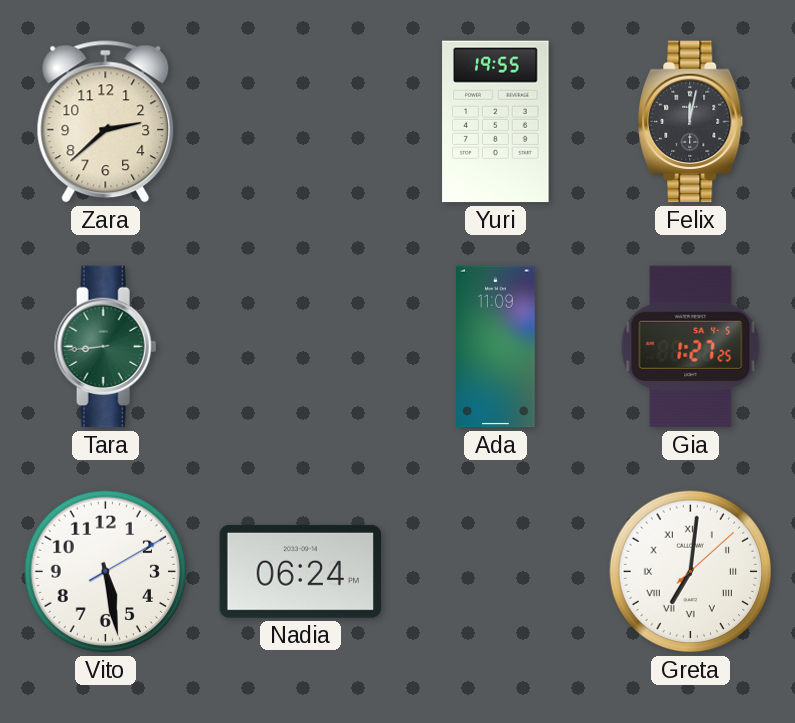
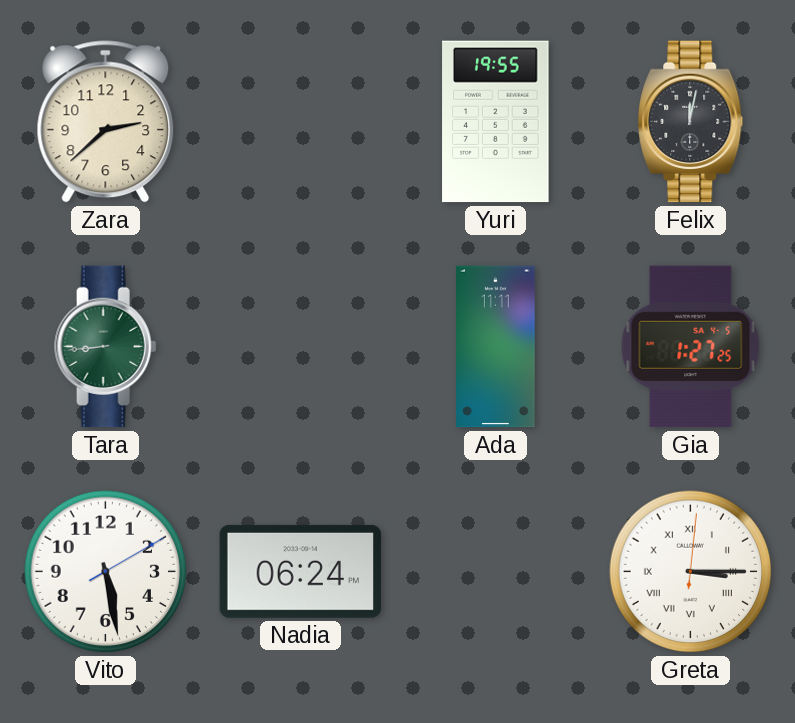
Ada: 11:09 -> 11:11 (496, 347)
Greta: 7:01 -> 3:15 (691, 572)
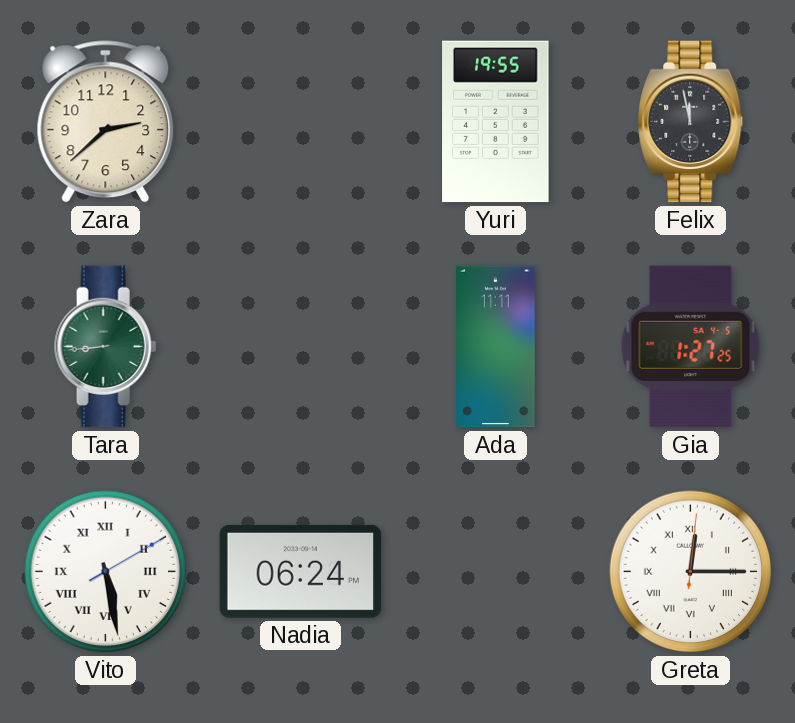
Felix: 12:02 -> 11:58 (691, 122)
Vito numerals: Arabic -> Roman (106, 572)
Greta: 3:15 -> 12:15 (691, 572)
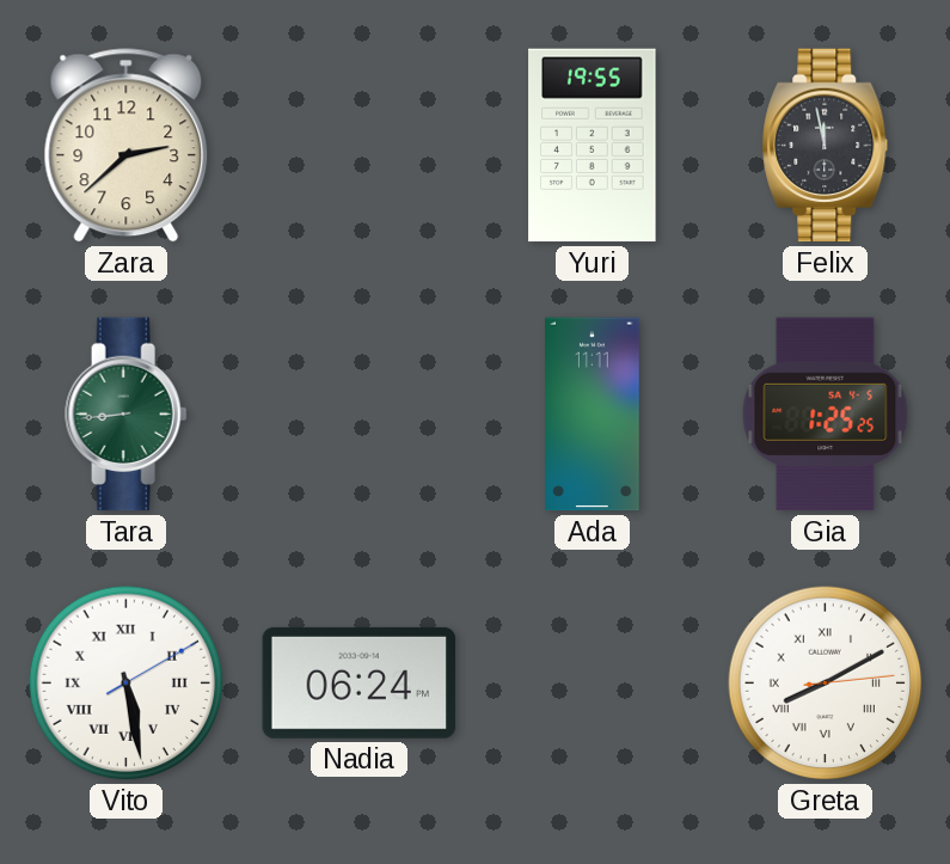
Gia: 1:27 -> 1:25 (826, 415)
Greta: 12:15 -> 8:10 (826, 684)
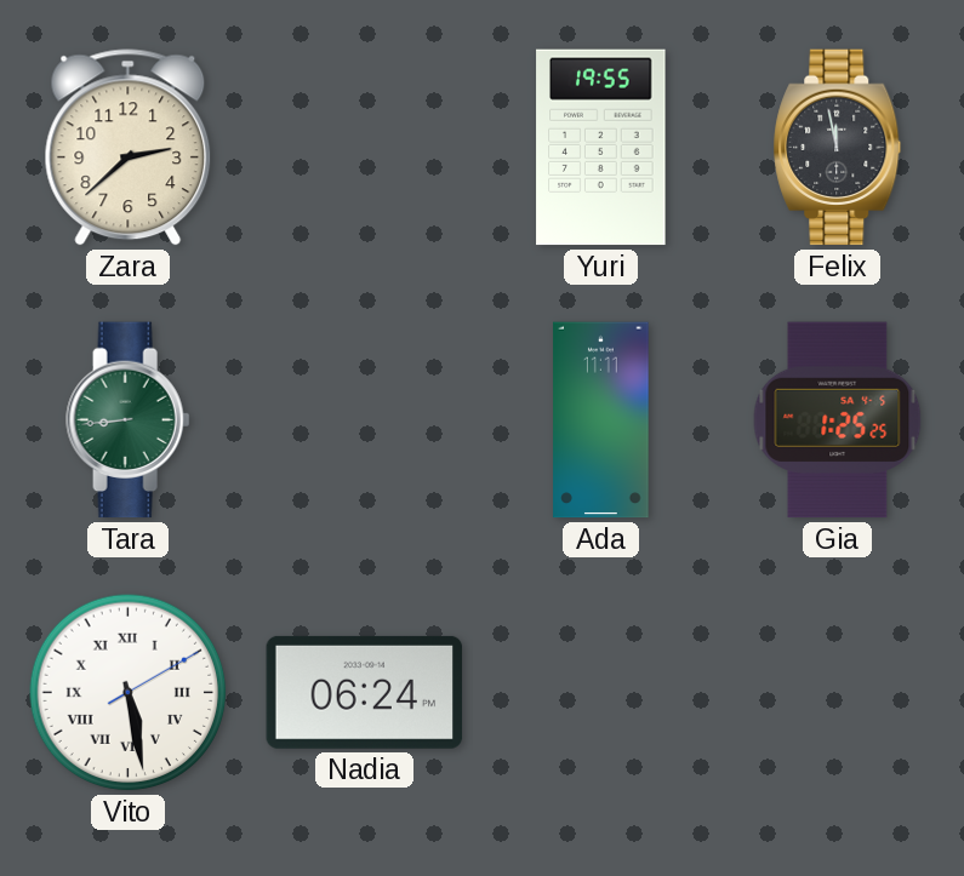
Greta: 8:10 -> none (826, 684)
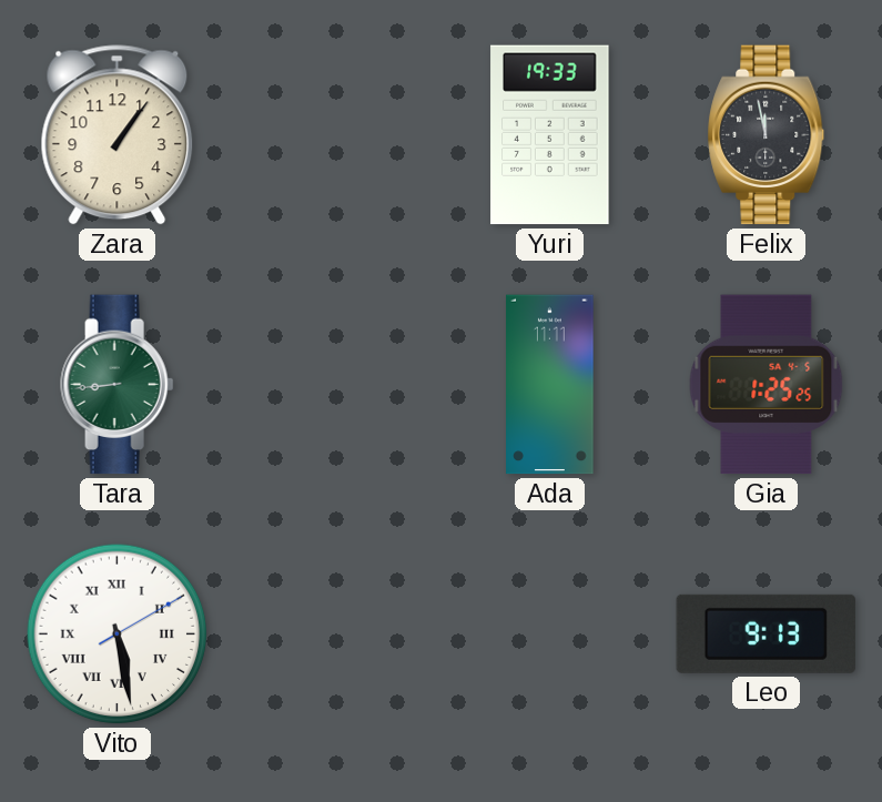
Zara: 2:38 -> 1:06 (118, 135)
Yuri: 19:55 -> 19:33 (550, 135)
Nadia: 06:24 -> none (365, 692)
Leo: none -> 9:13 (767, 633)
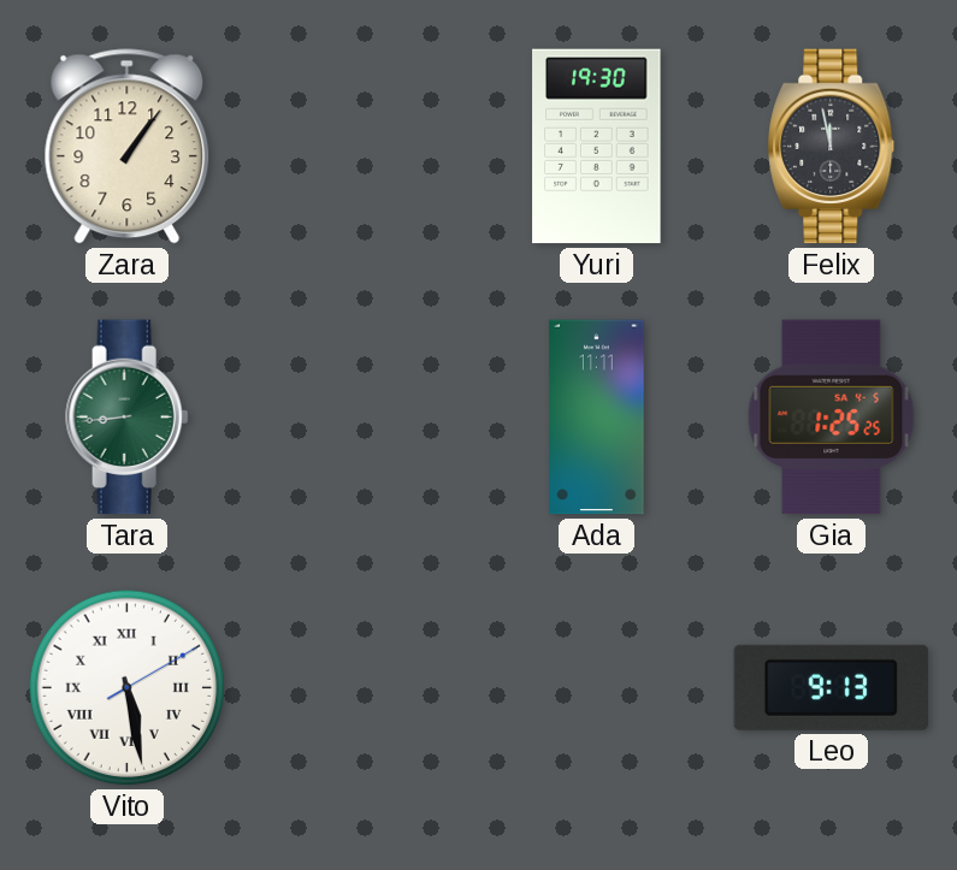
Yuri: 19:33 -> 19:30 (597, 147)
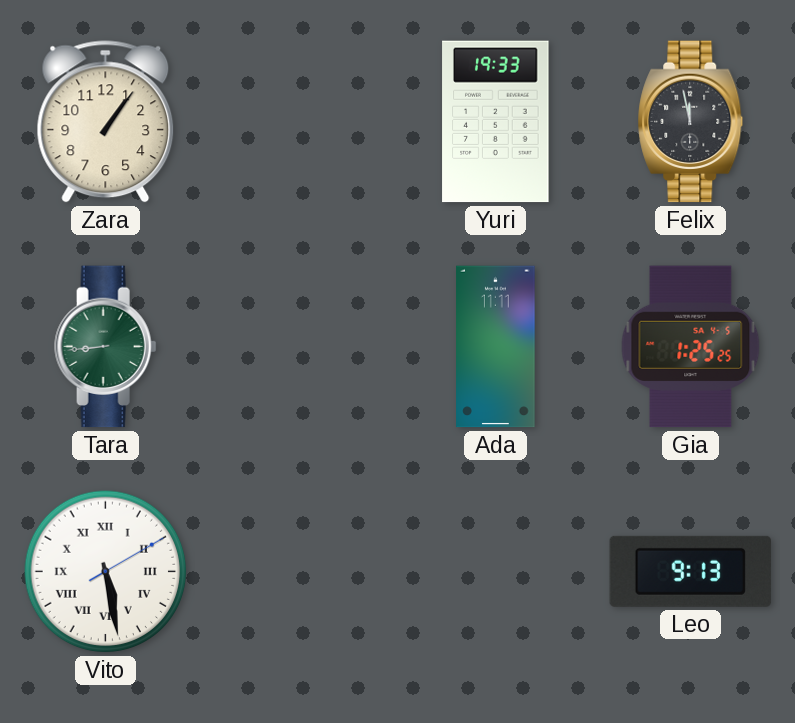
Yuri: 19:30 -> 19:33 (496, 122)
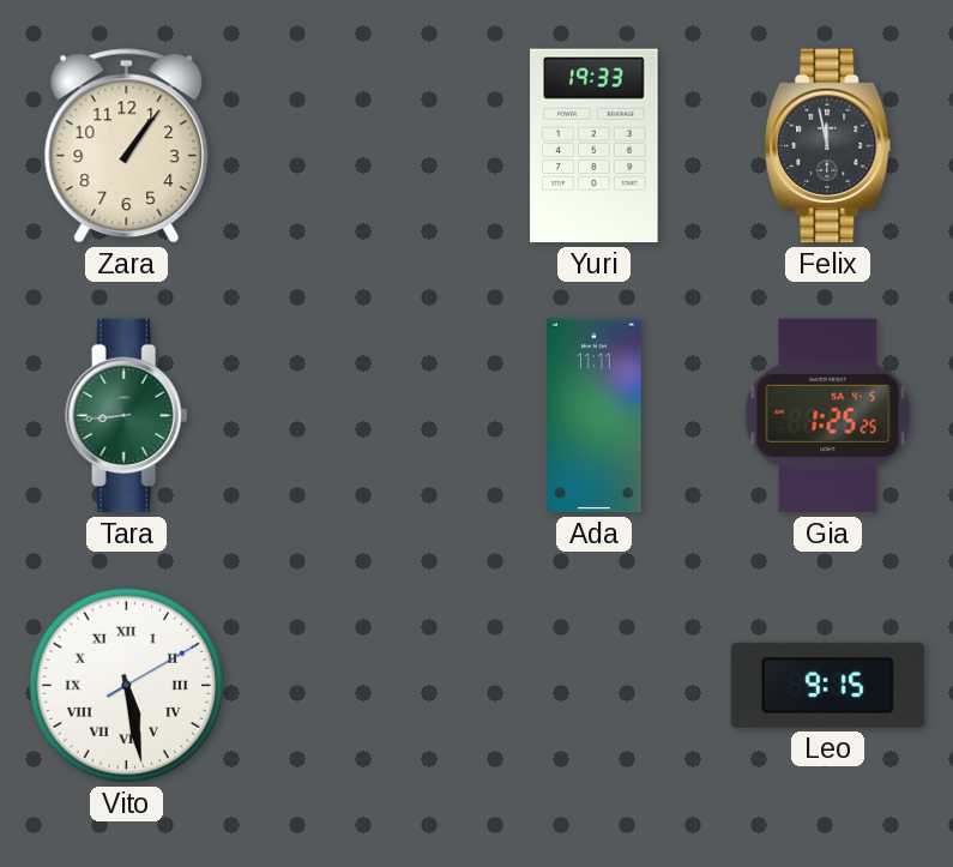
Leo: 9:13 -> 9:15 (828, 685)
